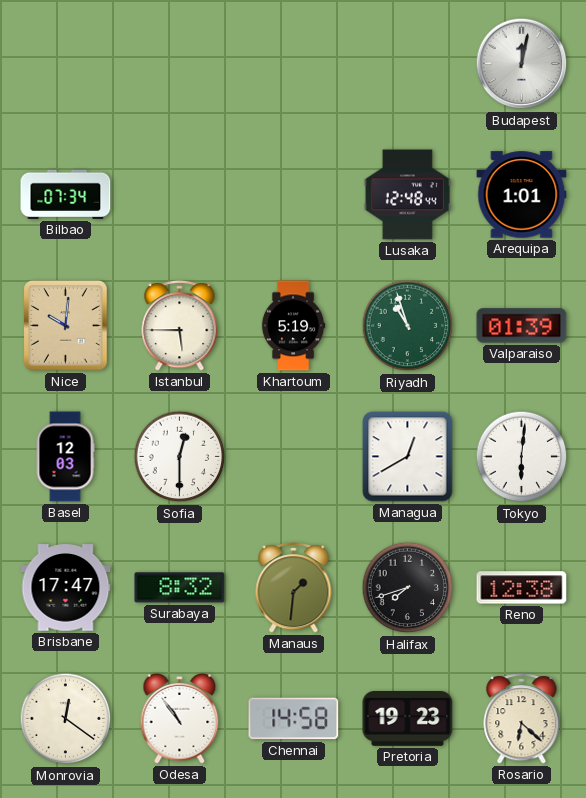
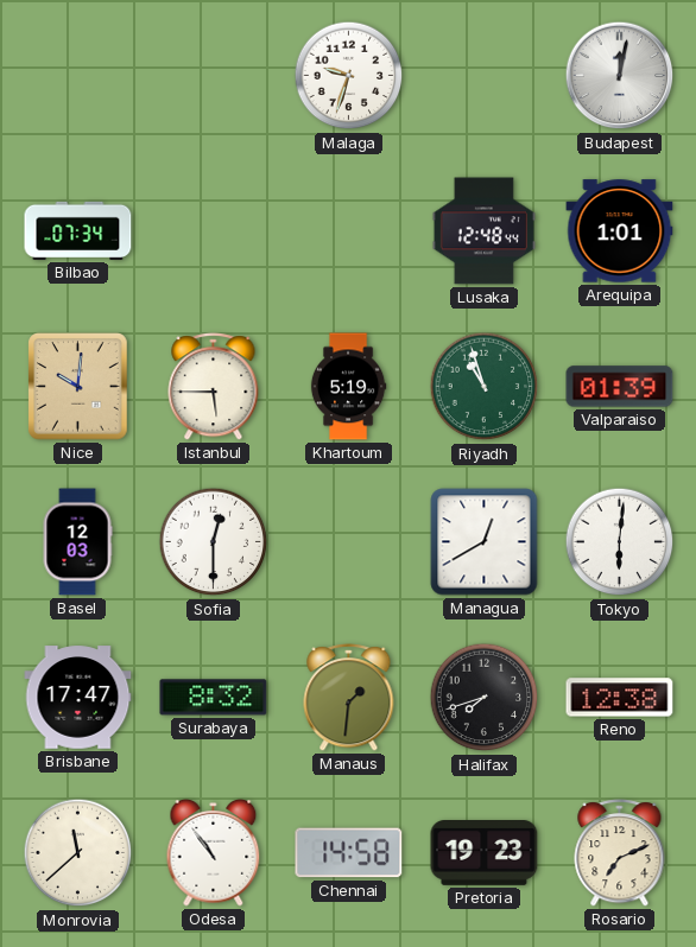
Malaga: none -> 9:33 (349, 76)
Monrovia: 12:21 -> 11:38 (78, 853)
Rosario: 6:22 -> 7:11 (620, 853)
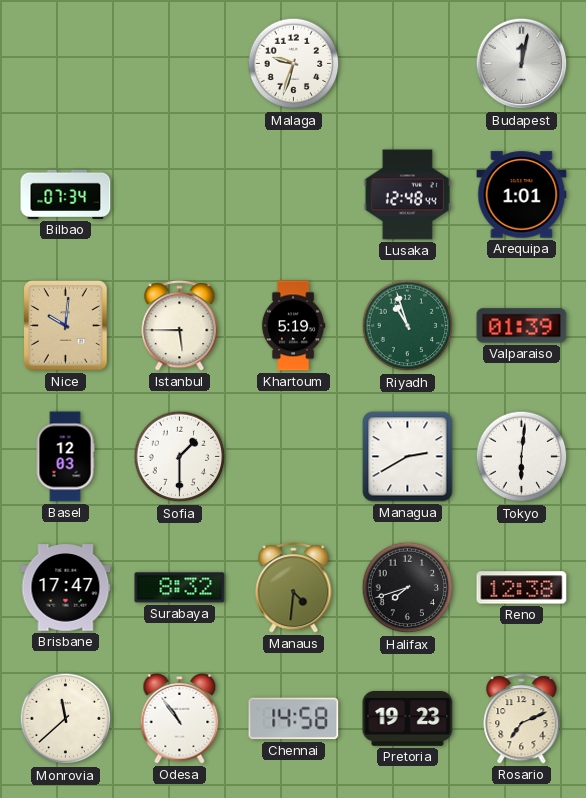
Sofia: 12:30 -> 1:30 (180, 457)
Managua: 12:40 -> 2:40 (408, 457)
Manaus: 1:31 -> 4:31 (294, 588)
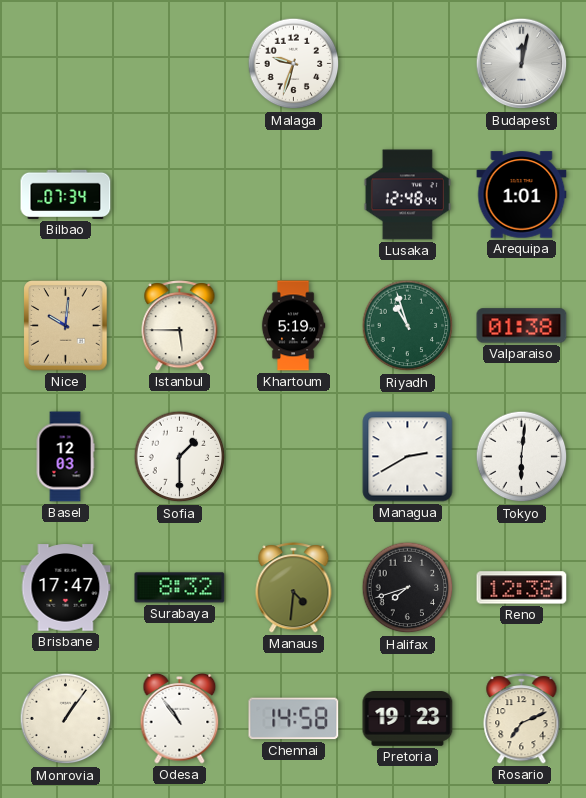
Valparaiso: 01:39 -> 01:38 (522, 326)
Monrovia: 11:38 -> 1:06 (66, 719)
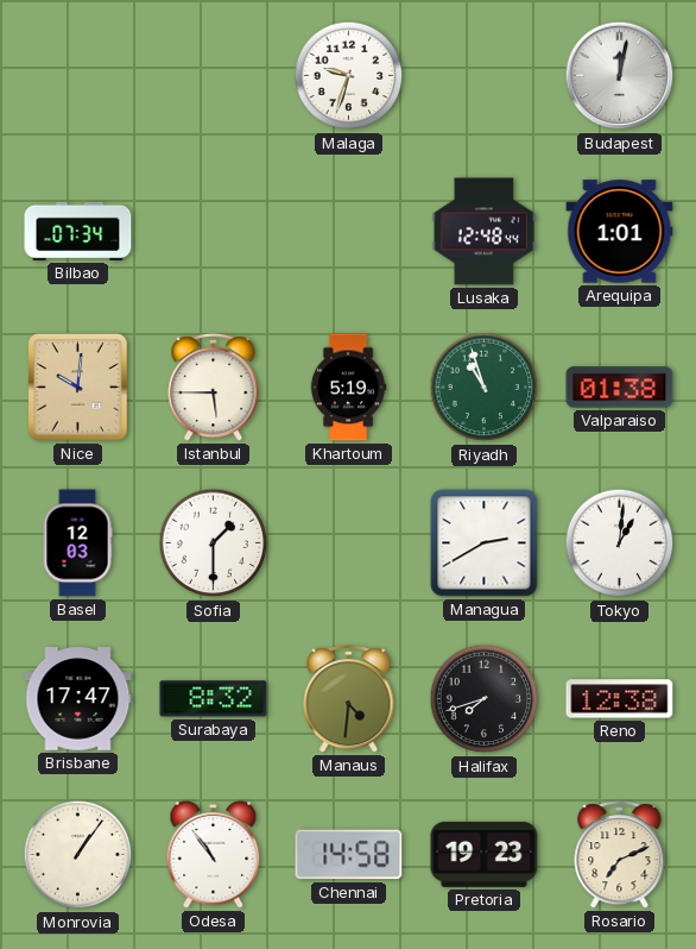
Tokyo: 6:01 -> 1:01 (620, 543)
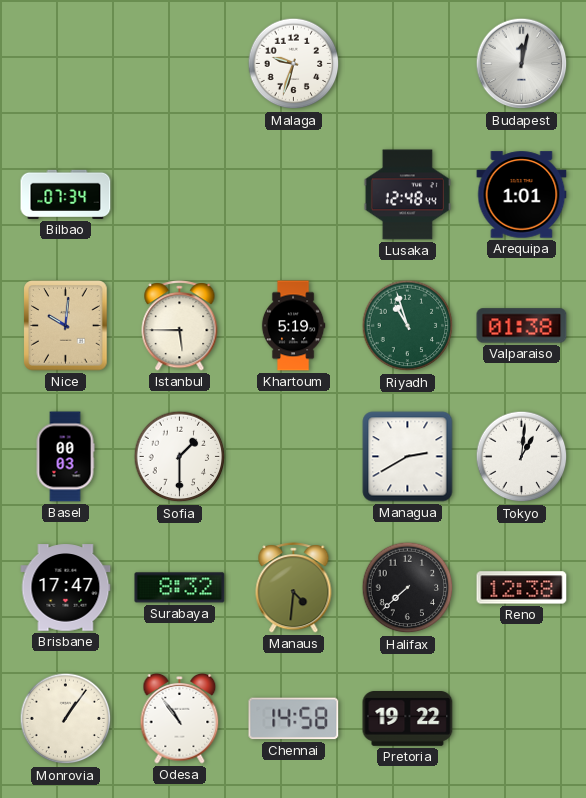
Basel: 12:03 -> 00:03 (65, 457)
Halifax: 7:42 -> 7:38 (408, 588)
Pretoria: 19:23 -> 19:22 (408, 719)
Rosario: 7:11 -> none (620, 855)
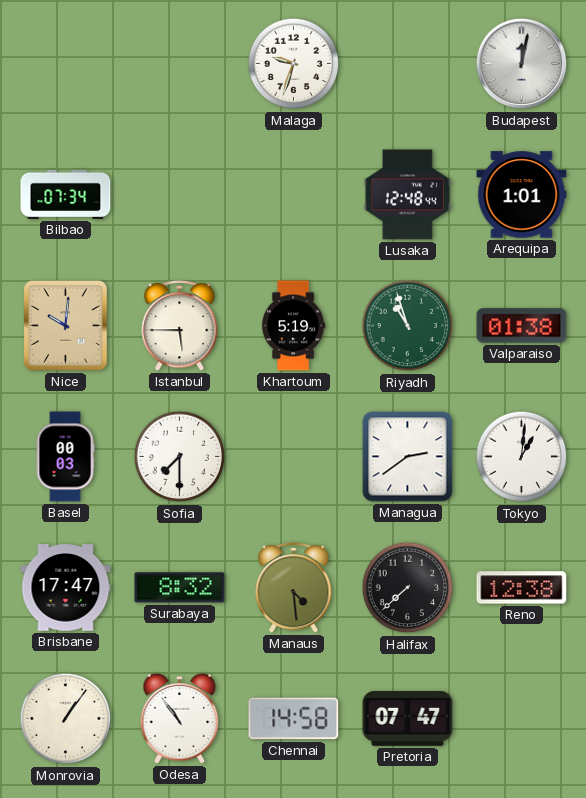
Sofia: 1:30 -> 7:30 (180, 457)
Managua: 2:40 -> 2:39 (408, 457)
Manaus: 4:31 -> 4:29 (294, 588)
Pretoria: 19:22 -> 07:47 (408, 719)
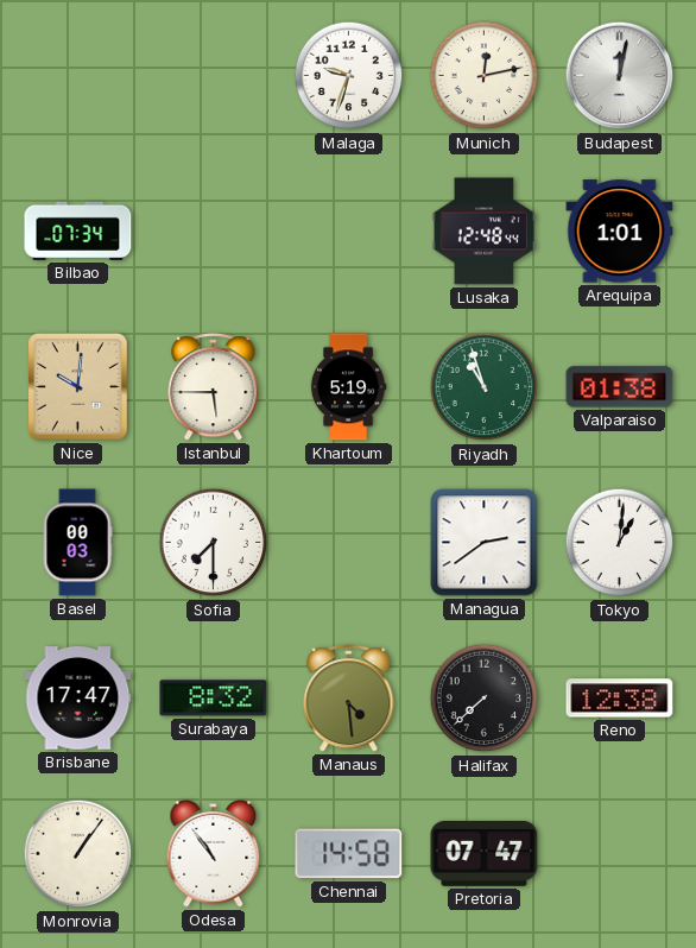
Munich: none -> 12:13 (485, 76)
